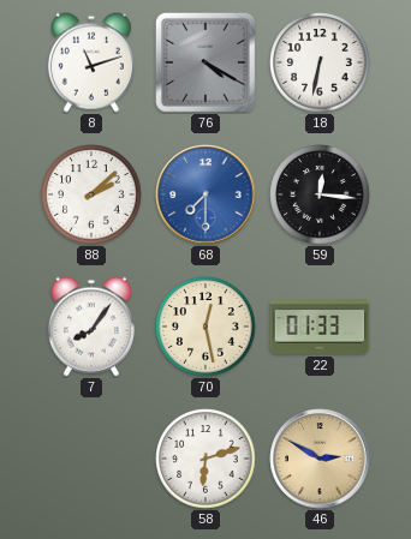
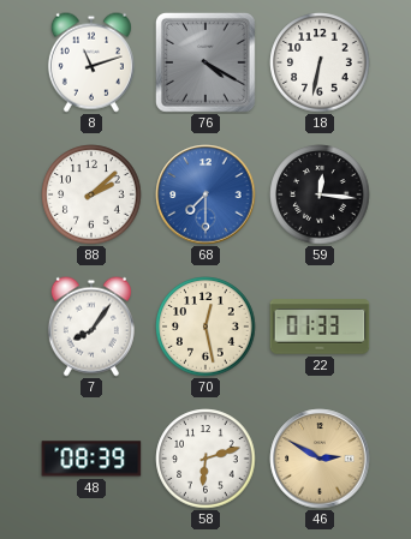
48: none -> 08:39 (91, 459)
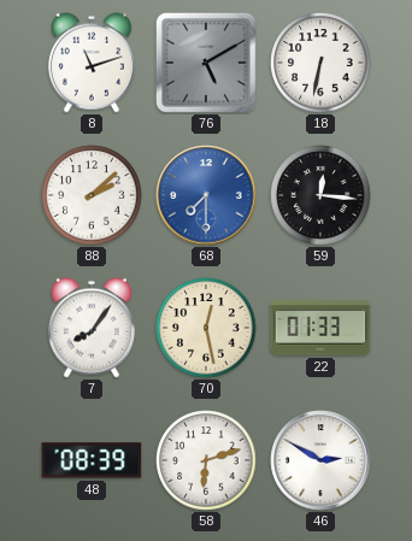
76: 4:20 -> 5:10 (206, 63)
46 dial: champagne -> white (320, 460)
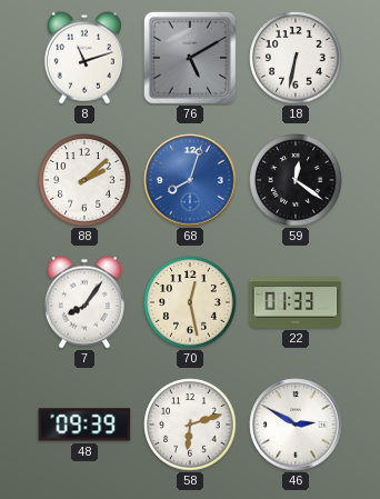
68: 7:30 -> 8:03 (190, 180)
59: 12:16 -> 12:21 (296, 180)
48: 08:39 -> 09:39 (84, 425)
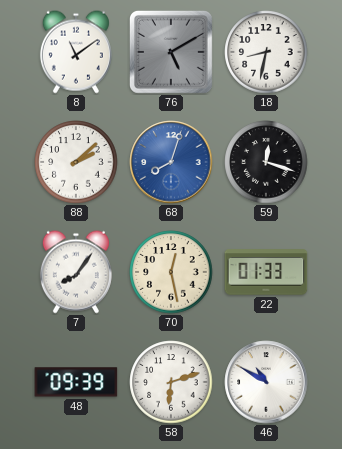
8: 11:12 -> 11:09 (76, 52)
18: 6:32 -> 8:32 (266, 52)
59: 12:21 -> 12:18 (266, 162)
46: 2:50 -> 10:50 (266, 382)
